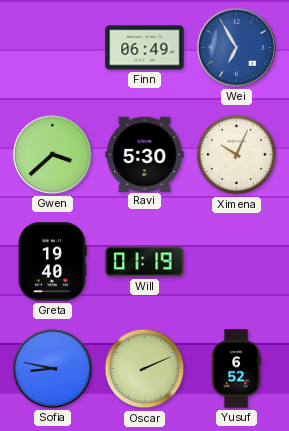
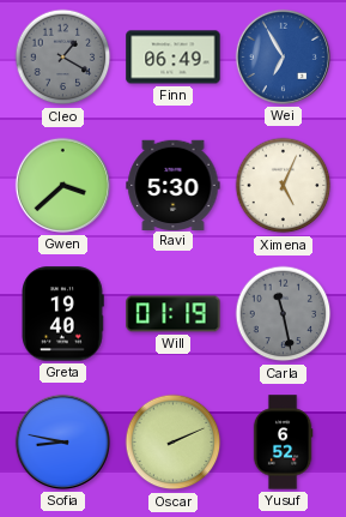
Cleo: none -> 1:20 (63, 58)
Ximena: 10:04 -> 5:04 (284, 186)
Carla: none -> 11:28 (284, 314)
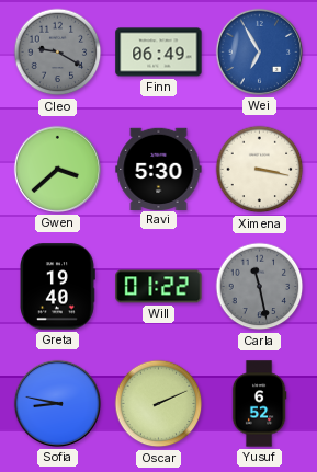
Cleo: 1:20 -> 9:20 (58, 53)
Ximena: 5:04 -> 3:17 (260, 170)
Will: 01:19 -> 01:22 (159, 287)
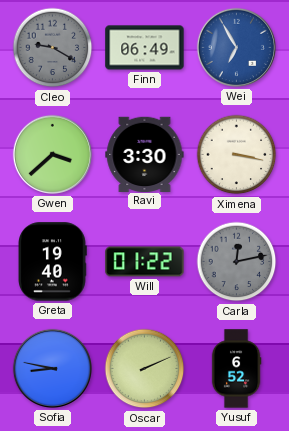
Ravi: 5:30 -> 3:30 (145, 154)
Carla: 11:28 -> 12:13 (237, 262)
